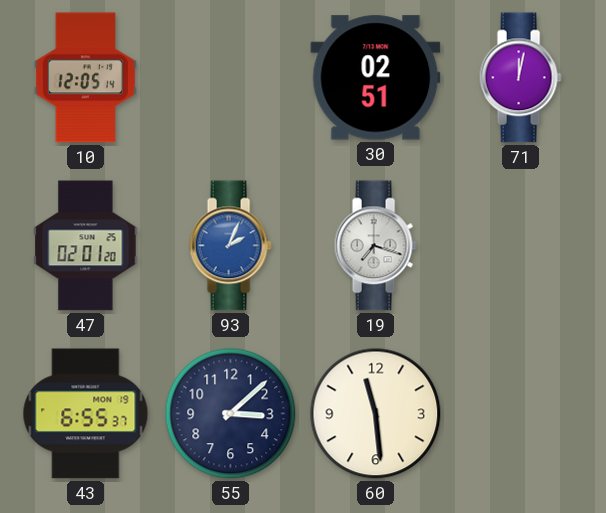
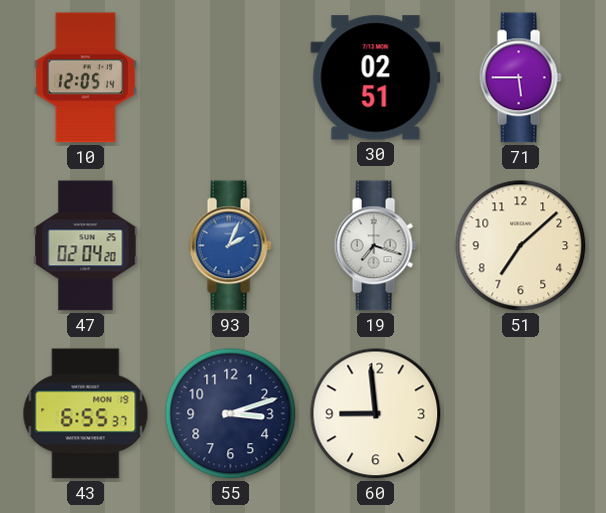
71: 12:02 -> 5:45 (520, 78)
47: 02:01 -> 02:04 (86, 246)
51: none -> 7:08 (521, 246)
55: 3:08 -> 3:12 (231, 414)
60: 11:29 -> 8:59 (376, 414)
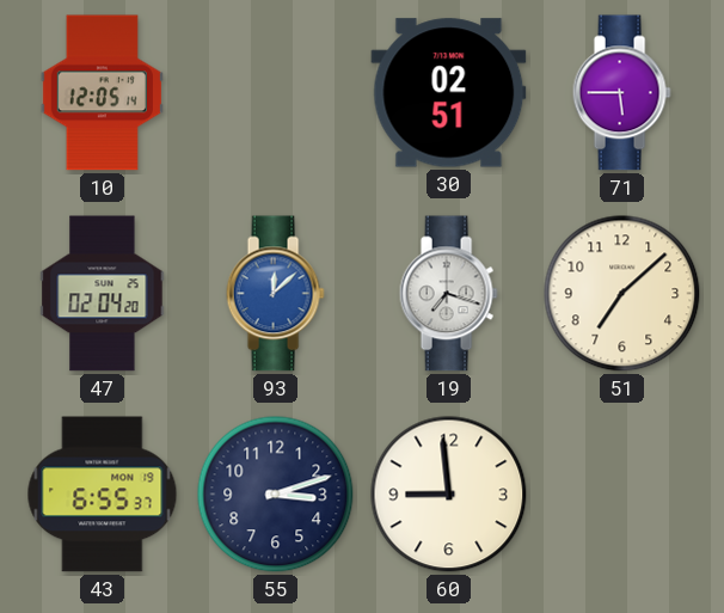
93: 2:04 -> 12:08 (275, 294)
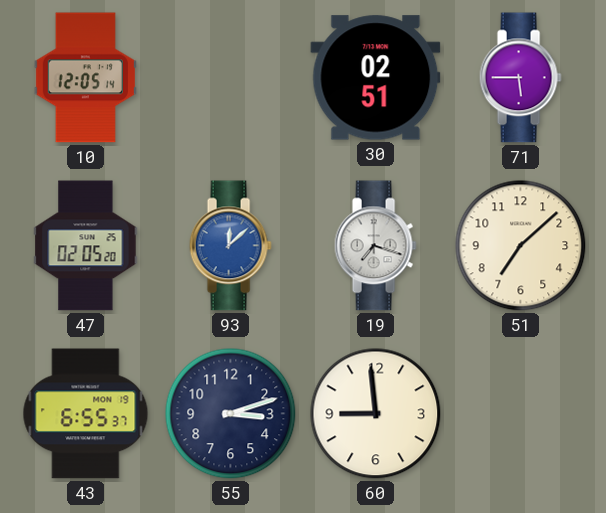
47: 02:04 -> 02:05 (86, 246)
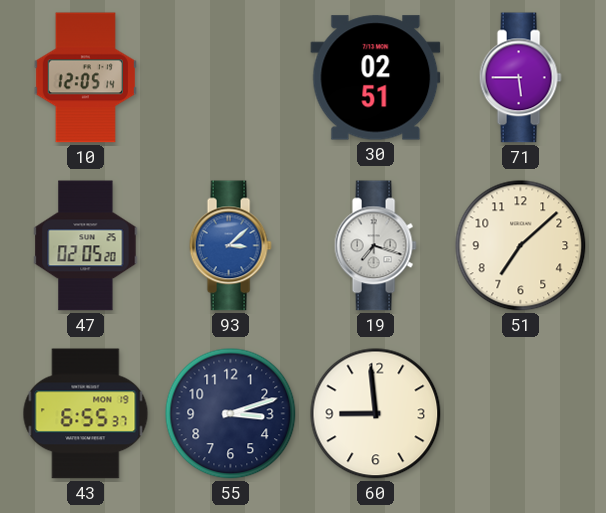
93: 12:08 -> 3:08 (230, 246)
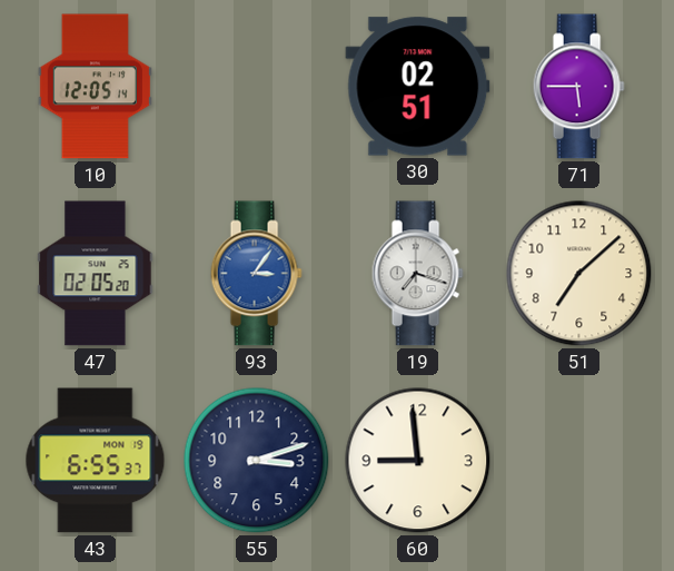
93: 3:08 -> 3:06 (256, 274)
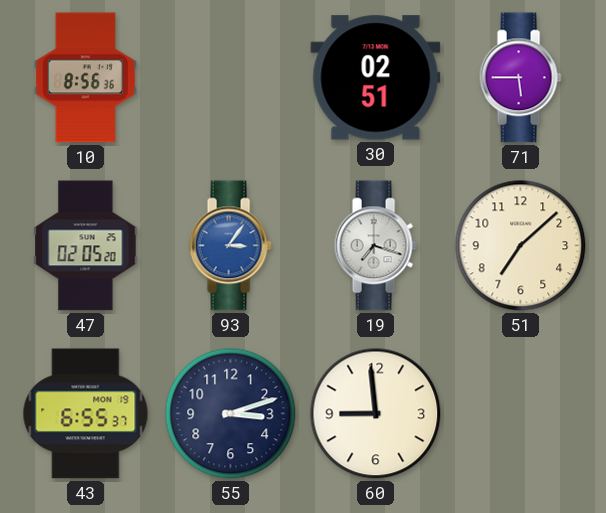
10: 12:05 -> 8:56 (85, 78)
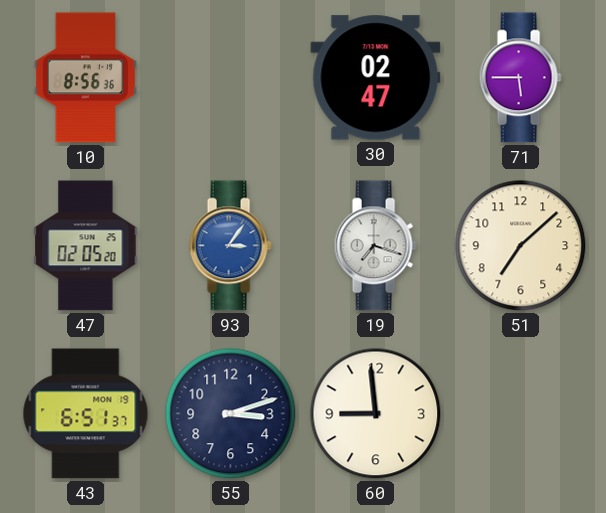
30: 02:51 -> 02:47 (376, 78)
43: 6:55 -> 6:51 (86, 414)
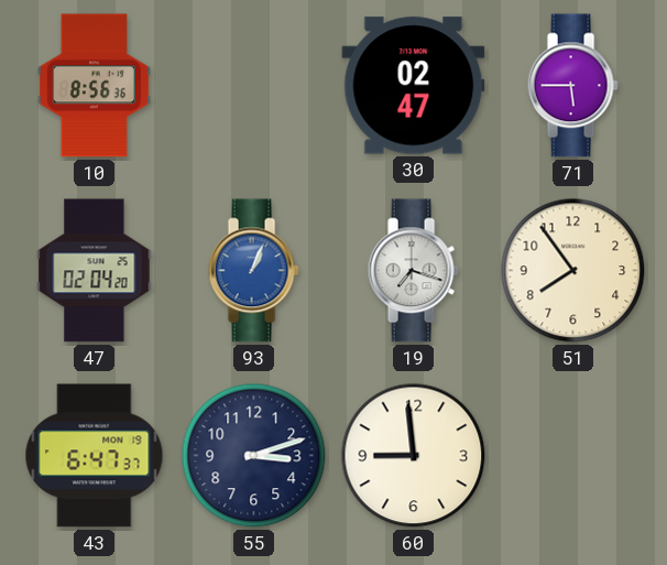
47: 02:05 -> 02:04 (95, 271)
93: 3:06 -> 1:04 (253, 271)
51: 7:08 -> 7:54 (573, 271)
43: 6:51 -> 6:47 (95, 456)
